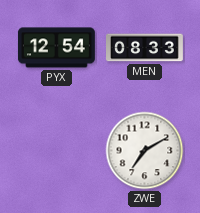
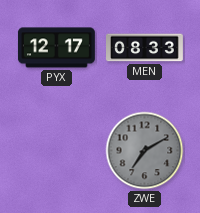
PYX: 12:54 -> 12:17 (56, 48)
ZWE dial: white -> grey (145, 151)
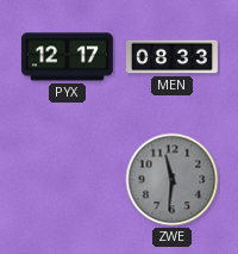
ZWE: 7:10 -> 11:31 (173, 180)
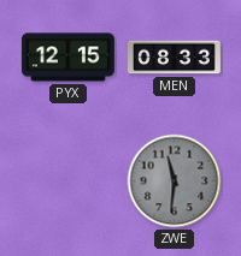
PYX: 12:17 -> 12:15 (67, 58)
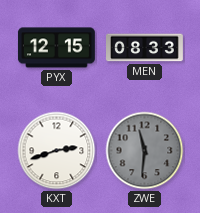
KXT: none -> 2:42 (57, 151)
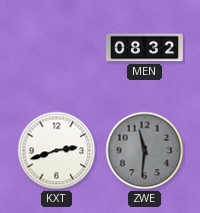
PYX: 12:15 -> none (56, 48)
MEN: 08:33 -> 08:32 (145, 48)
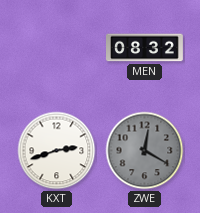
ZWE: 11:31 -> 12:20 (145, 151)
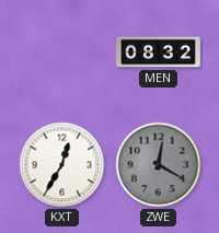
KXT: 2:42 -> 12:35 (62, 165)
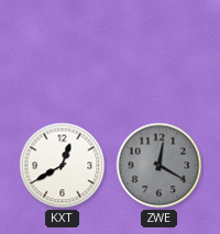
MEN: 08:32 -> none (159, 53)
KXT: 12:35 -> 12:40 (63, 166)
